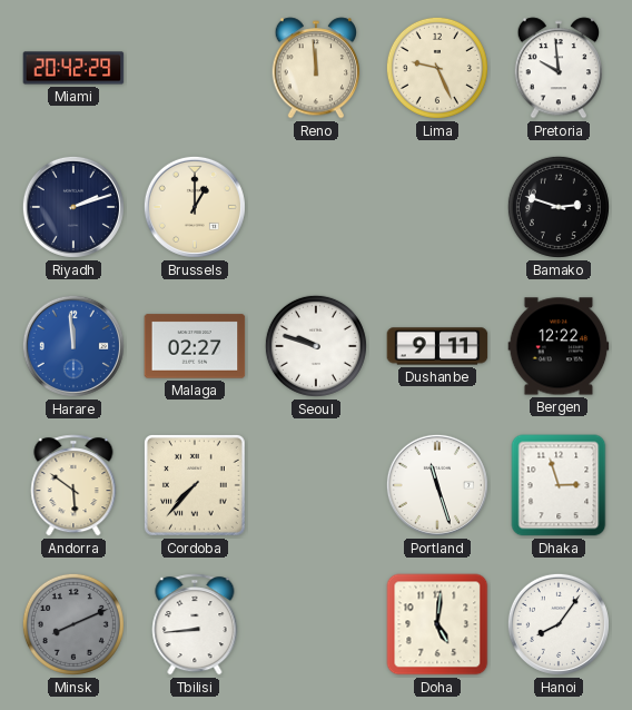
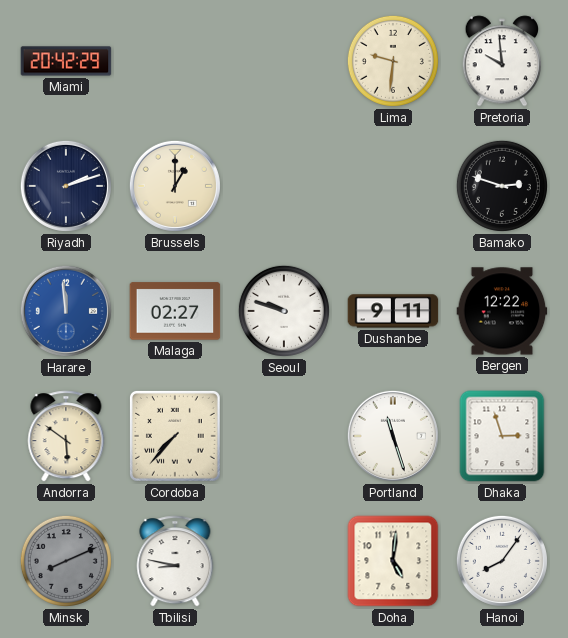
Reno: 11:59 -> none (316, 68)
Lima: 9:26 -> 9:31 (393, 61)
Tbilisi: 8:44 -> 8:47 (175, 561)
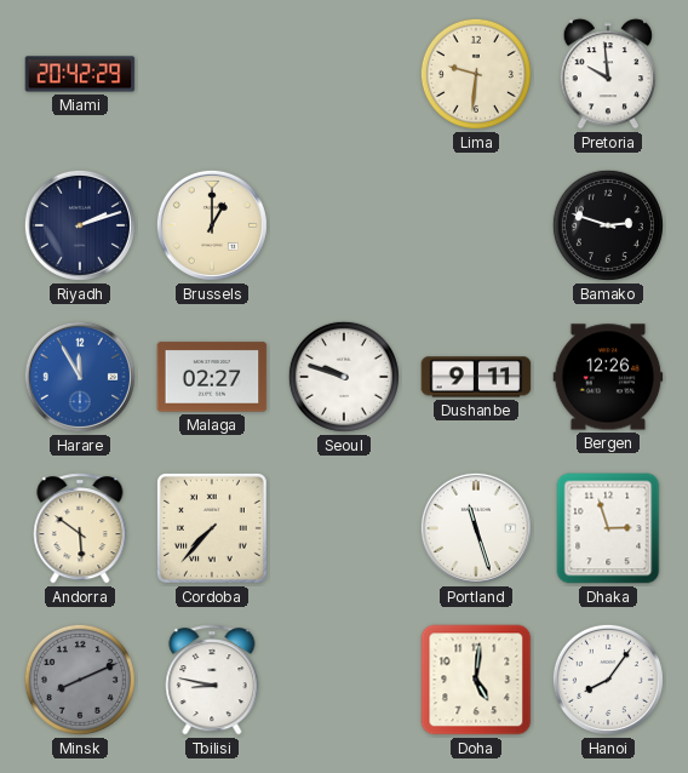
Harare: 11:59 -> 11:55 (80, 377)
Bergen: 12:22 -> 12:26 (608, 377)
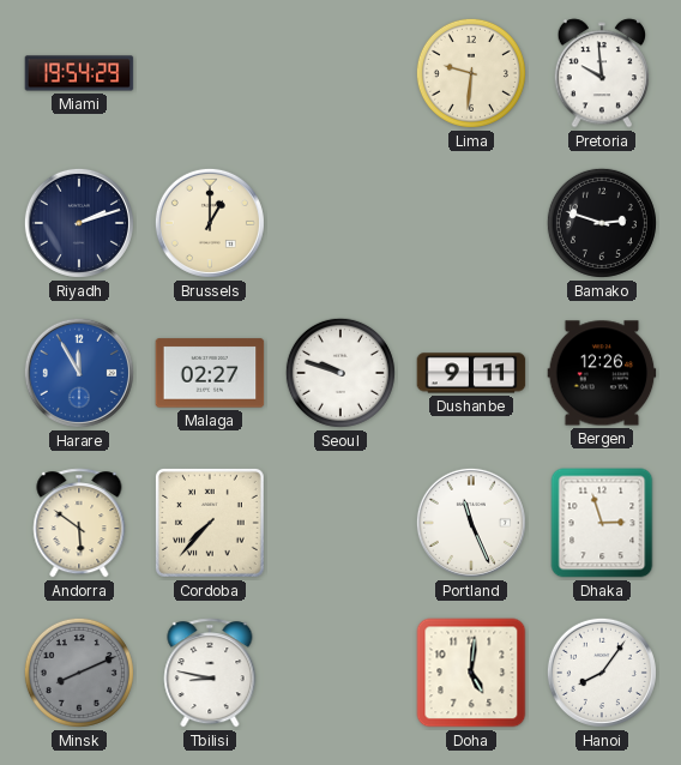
Miami: 20:42 -> 19:54 (79, 73)
Portland: 11:27 -> 11:26 (471, 523)
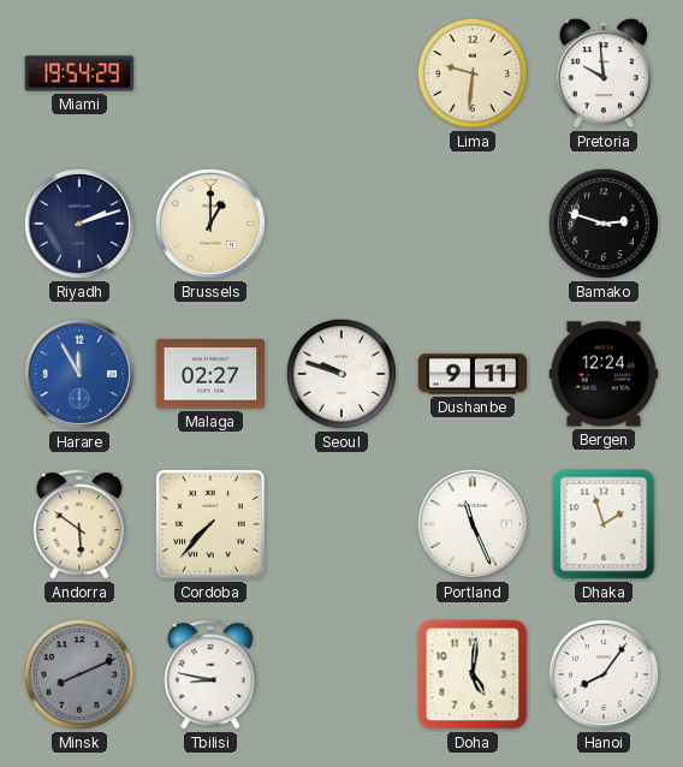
Bergen: 12:26 -> 12:24 (604, 374)
Dhaka: 2:57 -> 1:57 (604, 524)
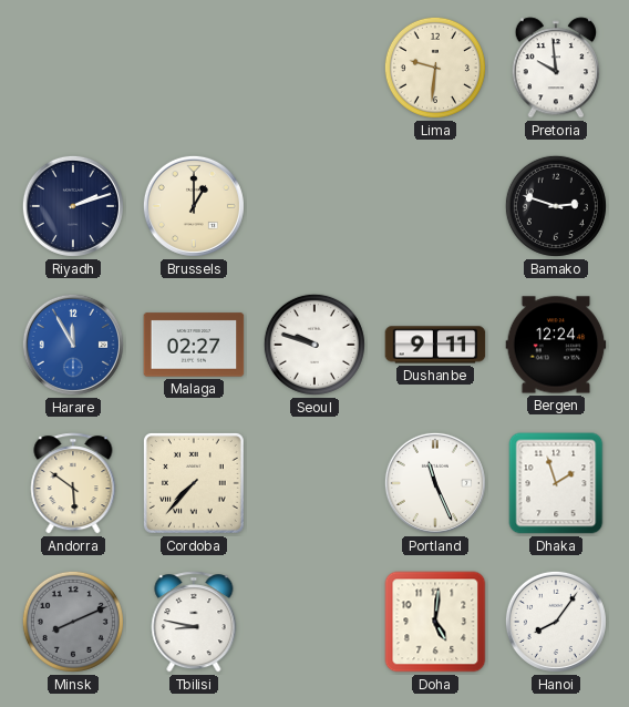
Miami: 19:54 -> none (79, 73)
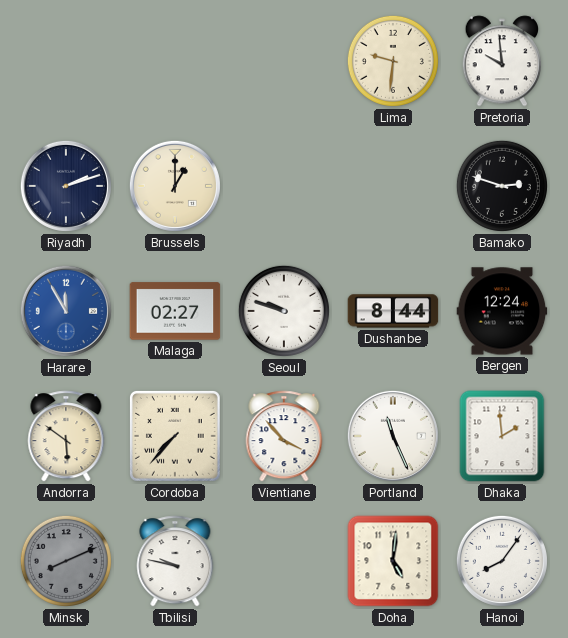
Dushanbe: 9:11 -> 8:44 (393, 311)
Vientiane: none -> 3:53 (284, 436)
Dhaka: 1:57 -> 1:59 (502, 436)
Tbilisi: 8:47 -> 9:47 (175, 561)
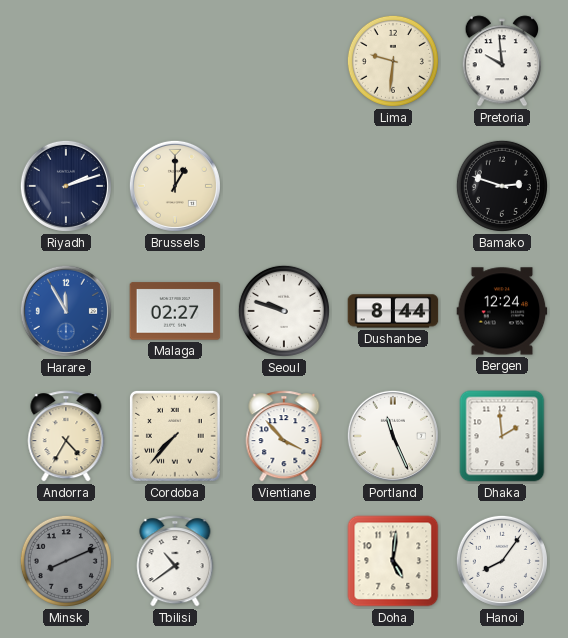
Andorra: 5:51 -> 4:35 (66, 436)
Tbilisi: 9:47 -> 10:39 (175, 561)
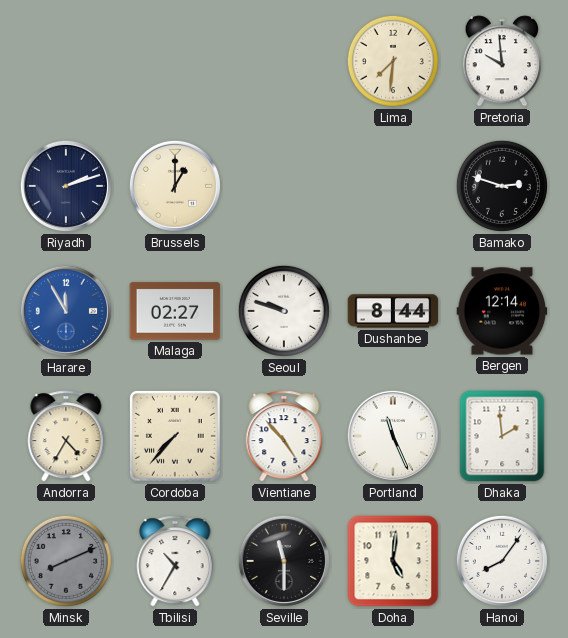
Lima: 9:31 -> 7:31 (393, 61)
Bergen: 12:24 -> 12:14 (502, 311)
Vientiane: 3:53 -> 4:53 (284, 436)
Tbilisi: 10:39 -> 10:35 (175, 561)
Seville: none -> 11:30 (284, 561)
